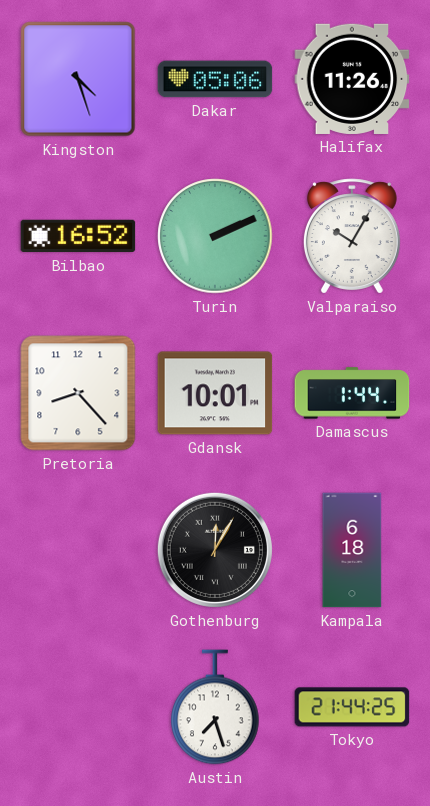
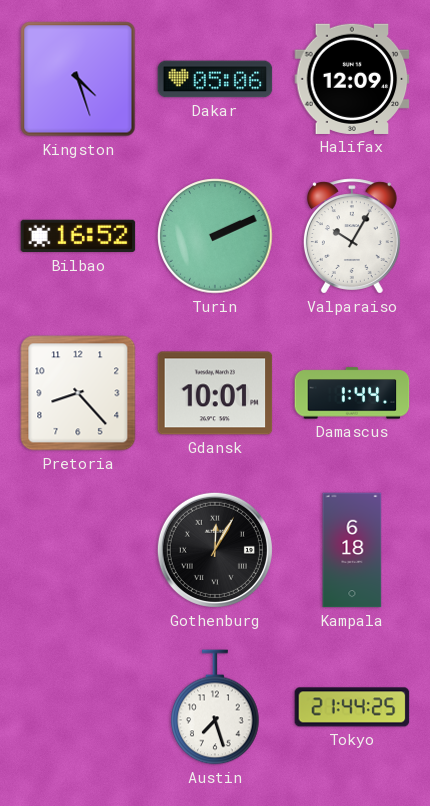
Halifax: 11:26 -> 12:09 (352, 79)
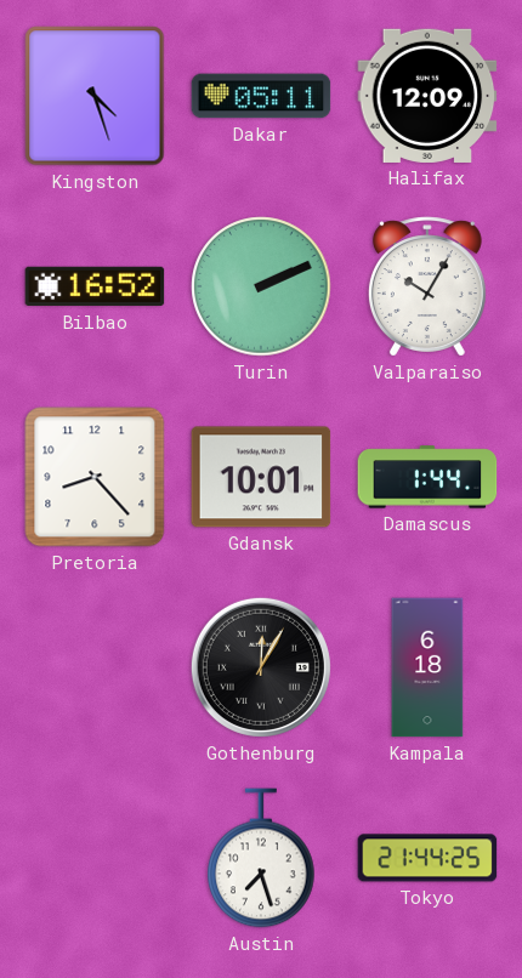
Dakar: 05:06 -> 05:11 (261, 96)
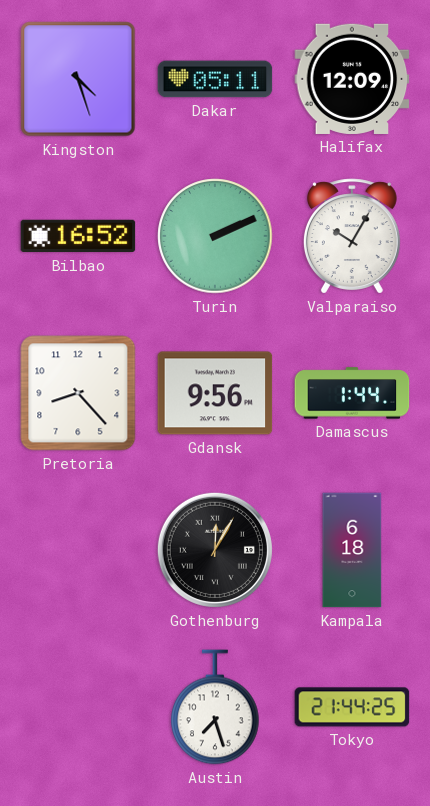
Gdansk: 10:01 -> 9:56 (215, 393)
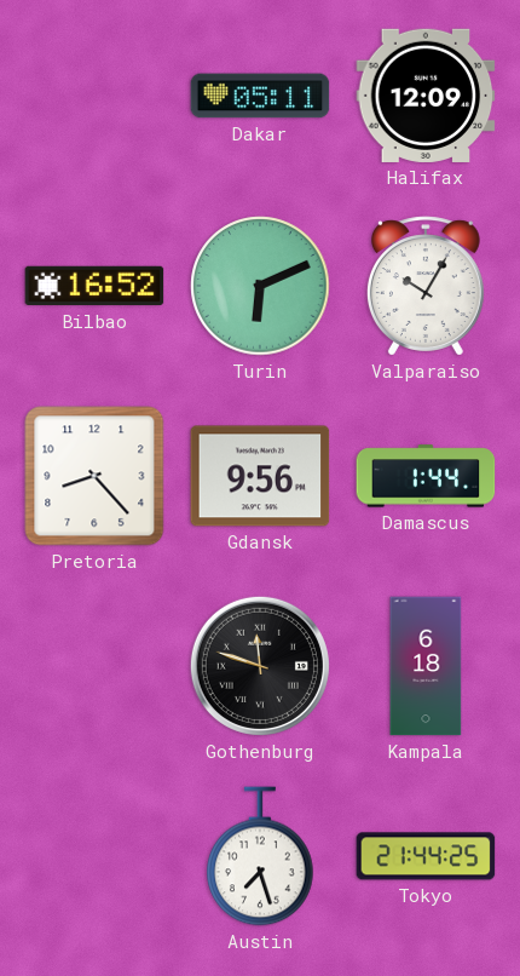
Kingston: 4:27 -> none (78, 79)
Turin: 2:11 -> 6:11 (260, 286)
Gothenburg: 12:05 -> 11:48 (260, 666)
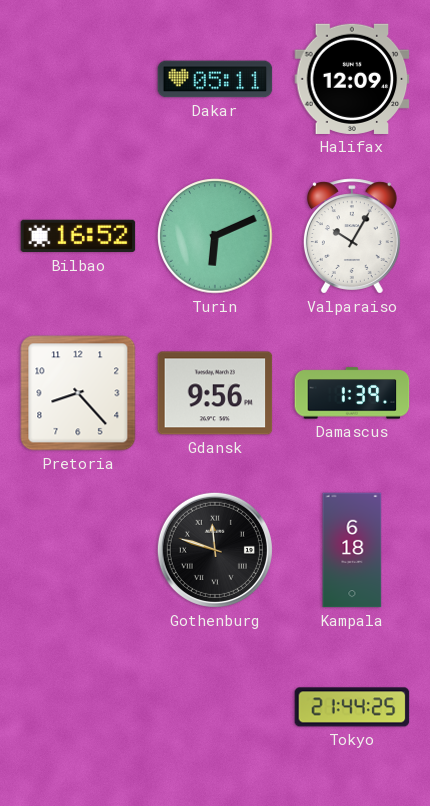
Damascus: 1:44 -> 1:39 (352, 393)
Austin: 7:27 -> none (260, 856)
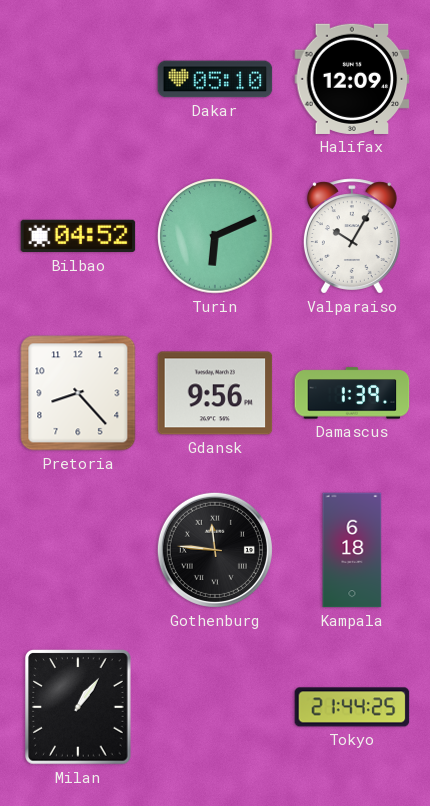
Dakar: 05:11 -> 05:10 (215, 79)
Bilbao: 16:52 -> 04:52 (78, 236)
Gothenburg: 11:48 -> 11:46 (215, 550)
Milan: none -> 1:06 (78, 707)
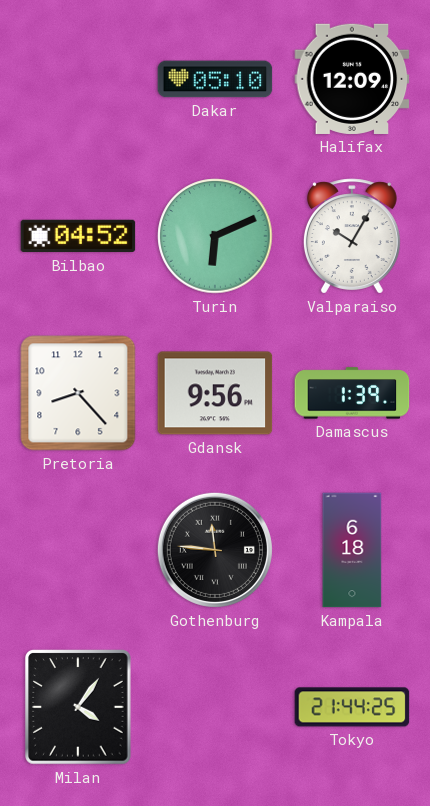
Milan: 1:06 -> 4:06 (78, 707)
